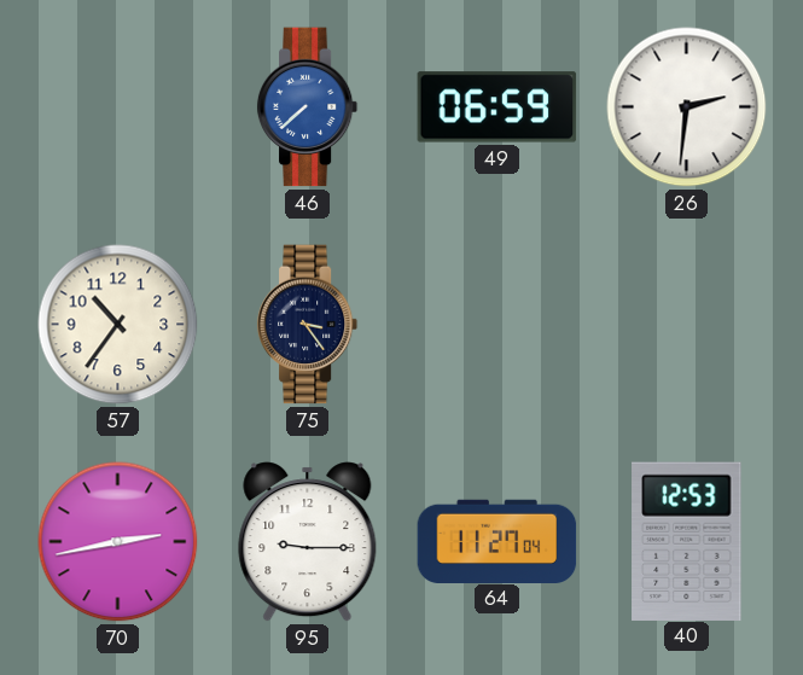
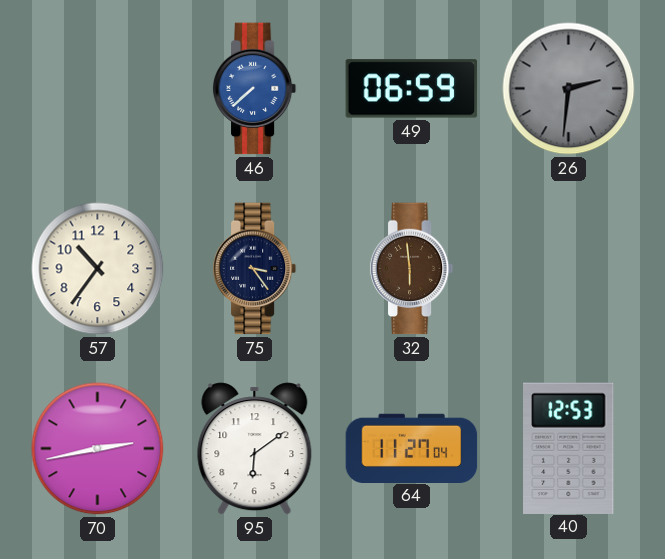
26 dial: white -> grey (569, 89)
32: none -> 5:59 (412, 269)
95: 9:15 -> 6:09 (255, 449)
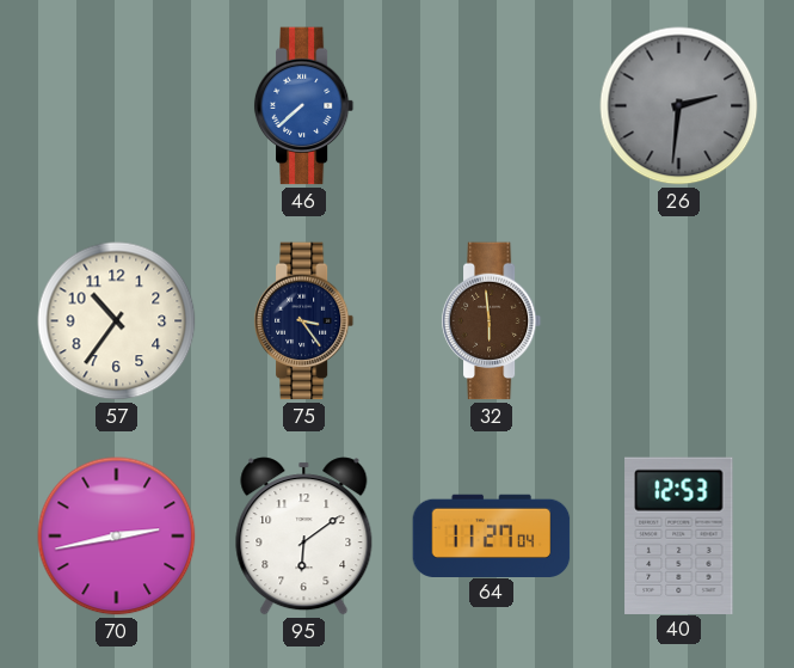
49: 06:59 -> none (412, 89)
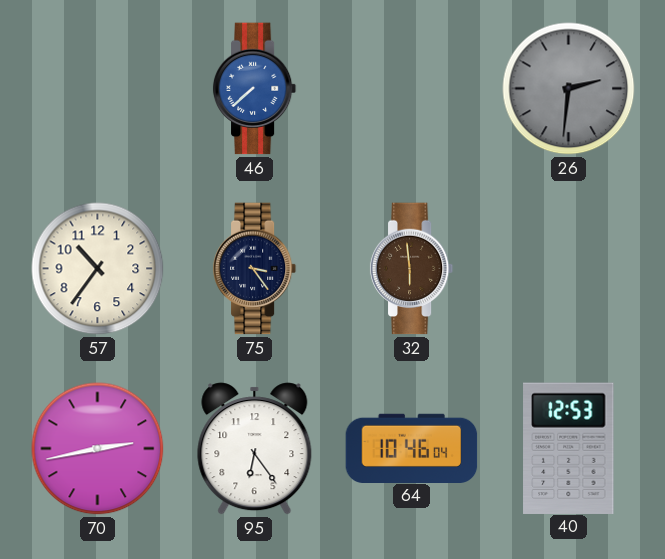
95: 6:09 -> 6:24 (255, 449)
64: 11:27 -> 10:46 (412, 448)
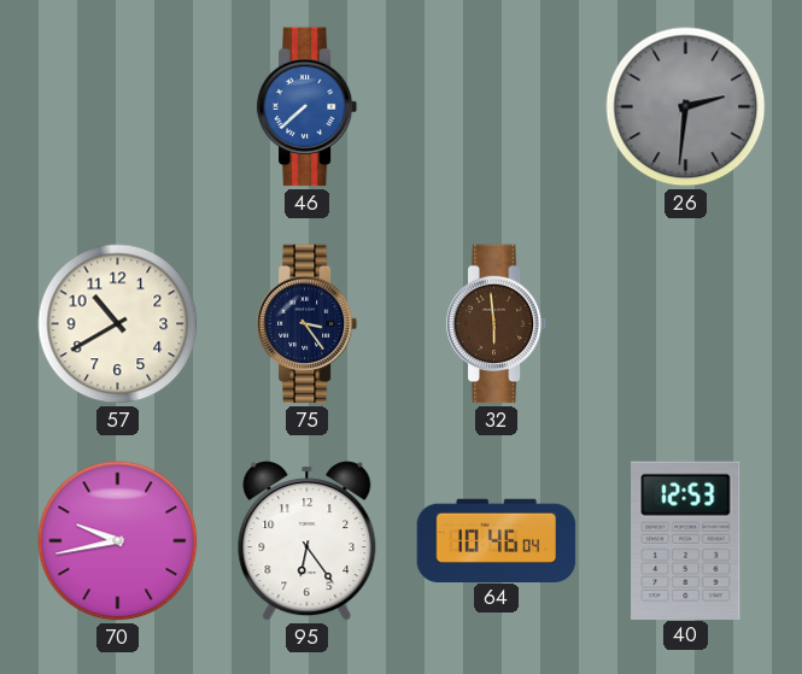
57: 10:36 -> 10:40 (118, 324)
70: 2:43 -> 9:43 (118, 541)
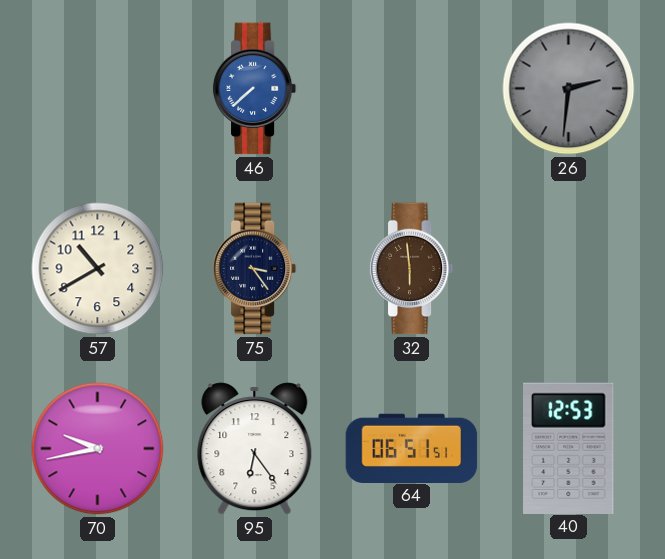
64: 10:46 -> 06:51 (412, 448)
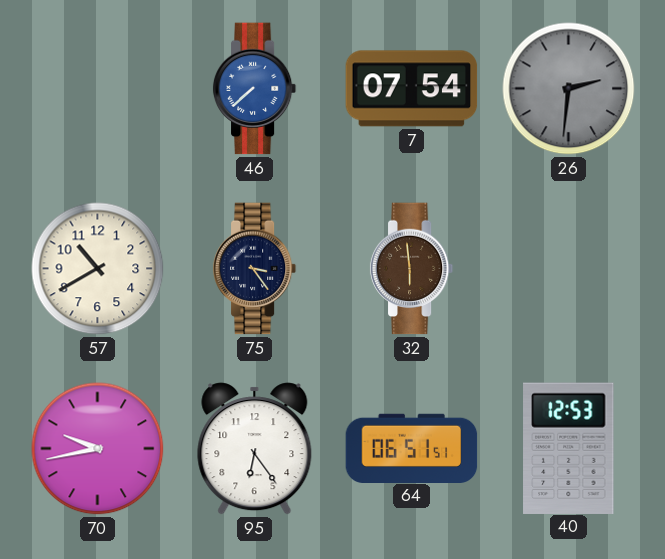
7: none -> 07:54 (412, 89)
